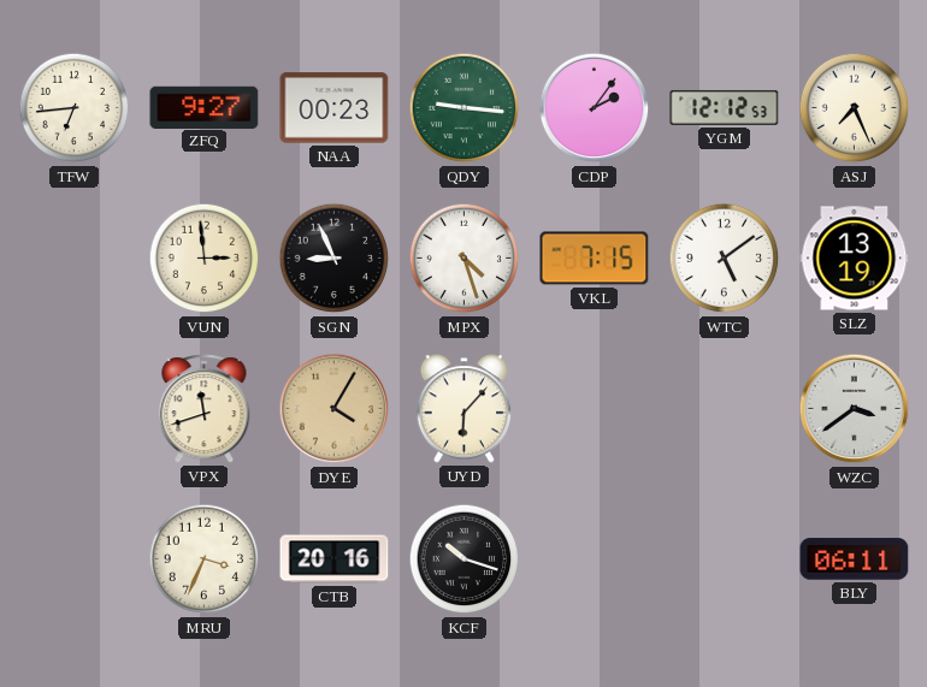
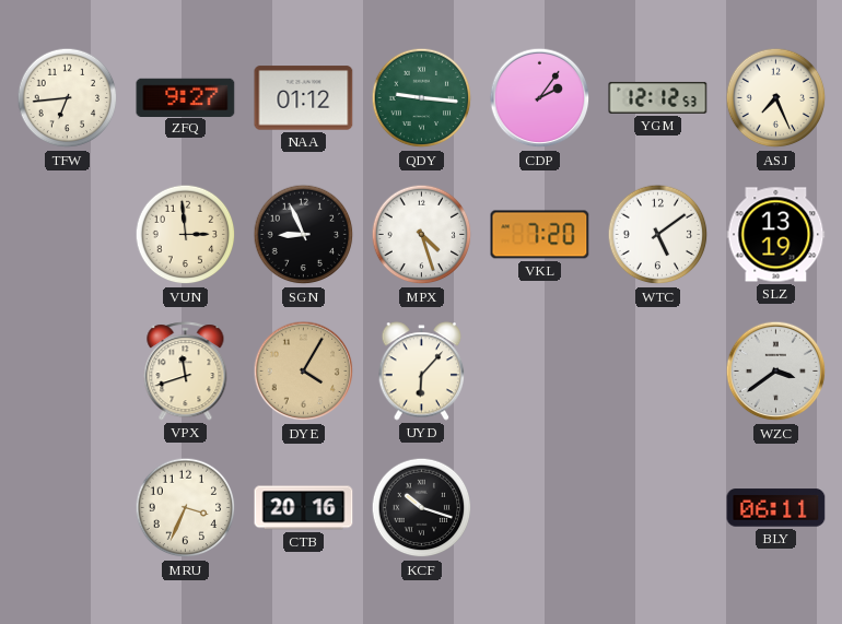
NAA: 00:23 -> 01:12 (304, 98)
VKL: 7:15 -> 7:20 (540, 235)
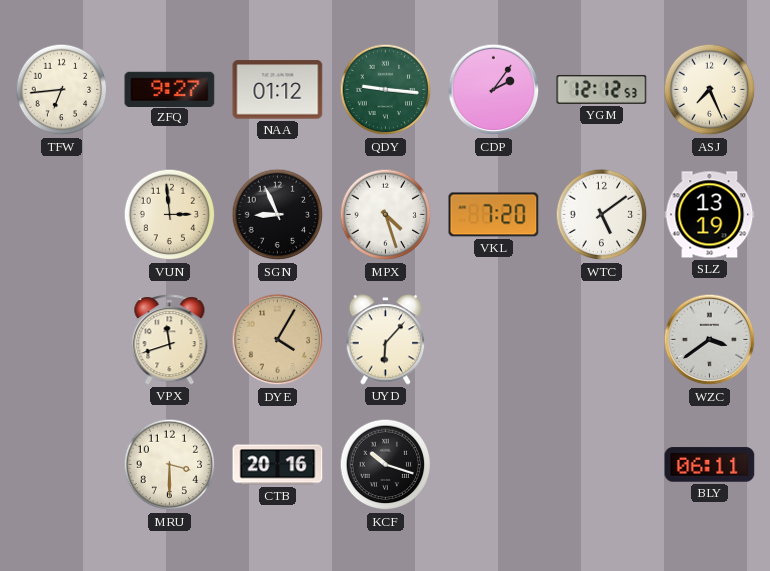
MRU: 3:34 -> 3:30 (170, 465)
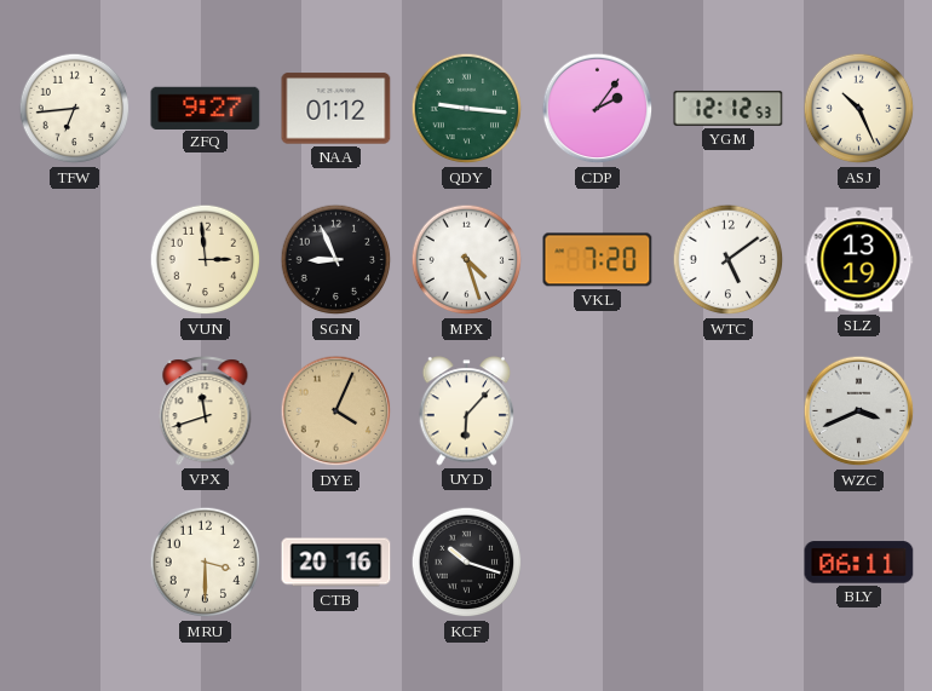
ASJ: 7:26 -> 10:26 (859, 109)
DYE: 4:05 -> 4:04 (336, 411)
WZC: 3:39 -> 3:41 (859, 411)
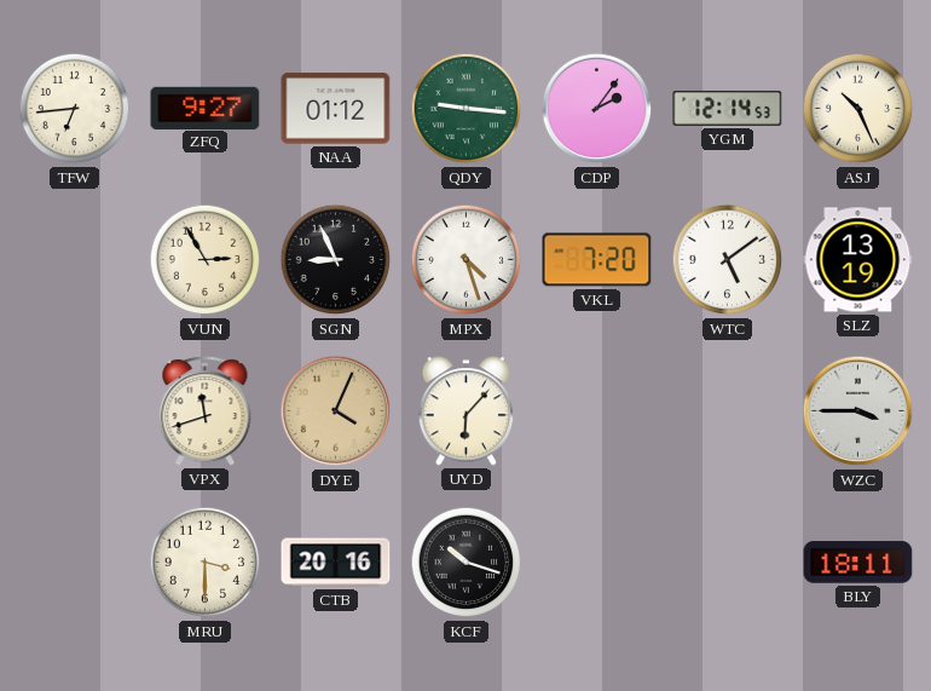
YGM: 12:12 -> 12:14 (728, 108)
VUN: 2:59 -> 2:55 (206, 260)
WZC: 3:41 -> 3:45 (858, 411)
BLY: 06:11 -> 18:11 (858, 563)
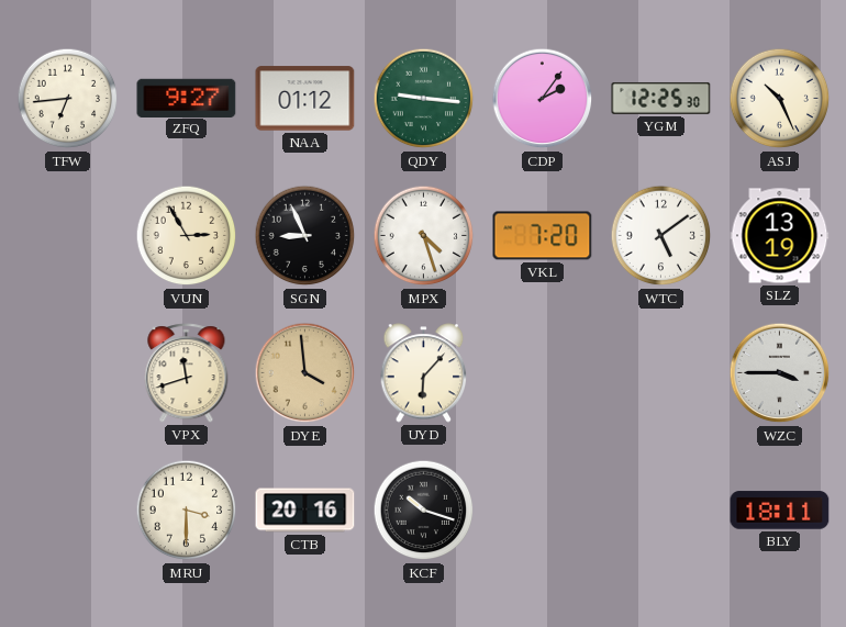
YGM: 12:14 -> 12:25 (661, 98)
DYE: 4:04 -> 3:59 (305, 373)
